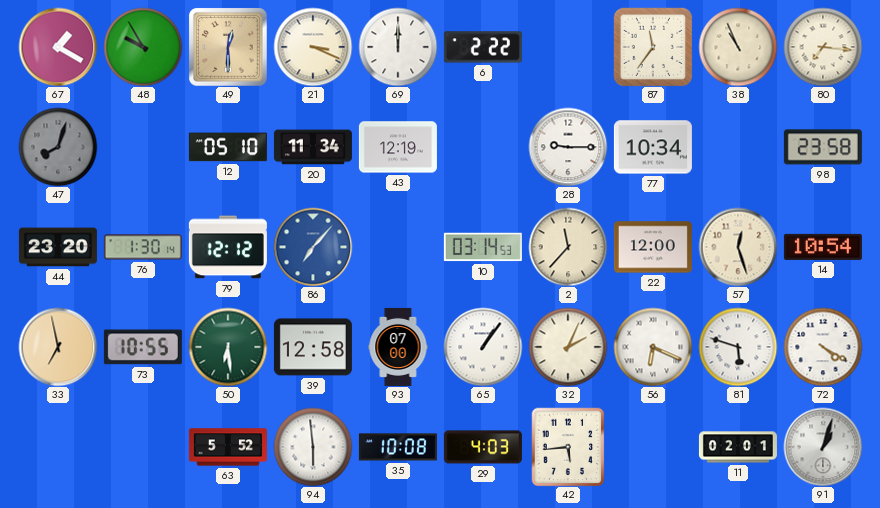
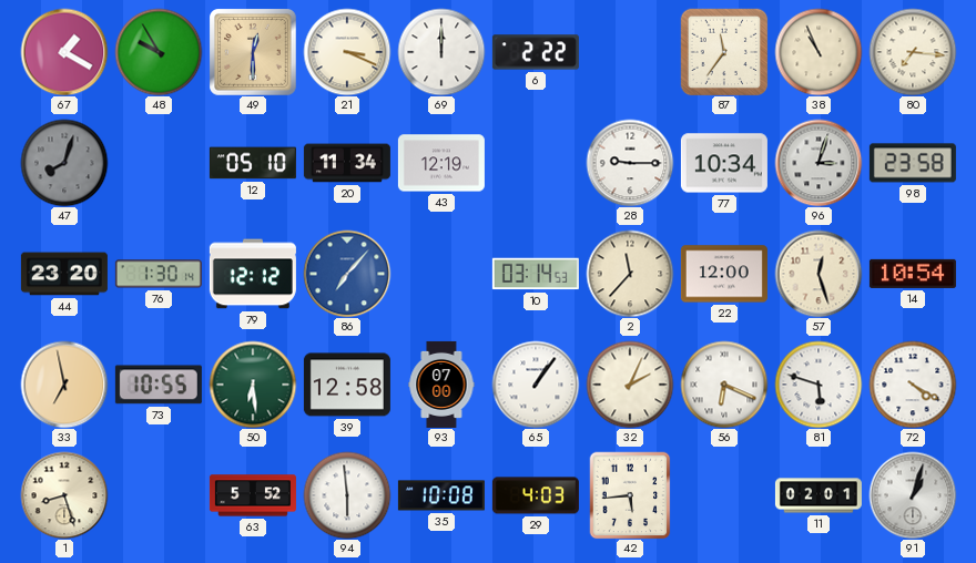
96: none -> 3:03 (819, 163)
1: none -> 8:27 (64, 495)
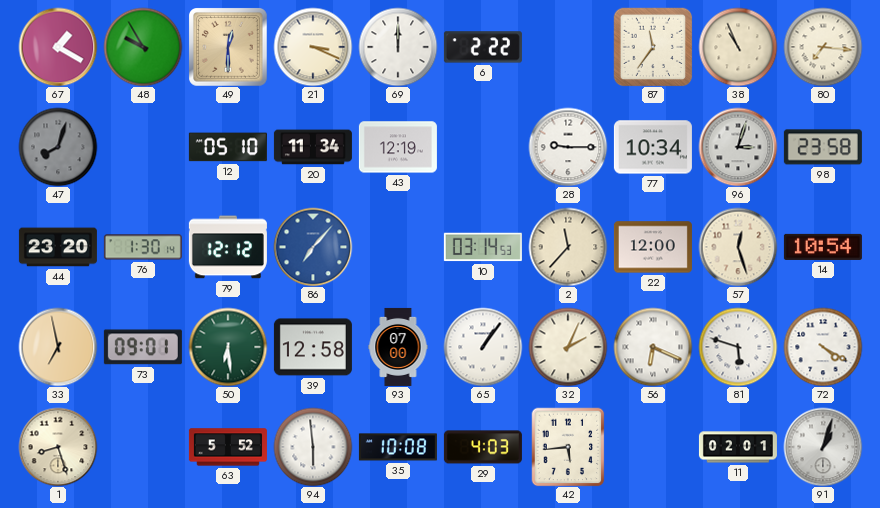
73: 10:55 -> 09:01 (143, 347)
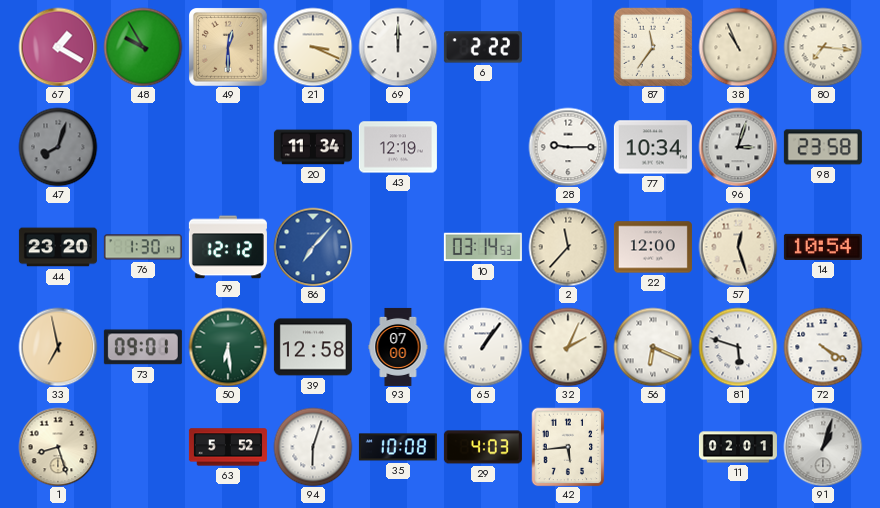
12: 05:10 -> none (228, 147)
94: 5:59 -> 6:03 (313, 447)
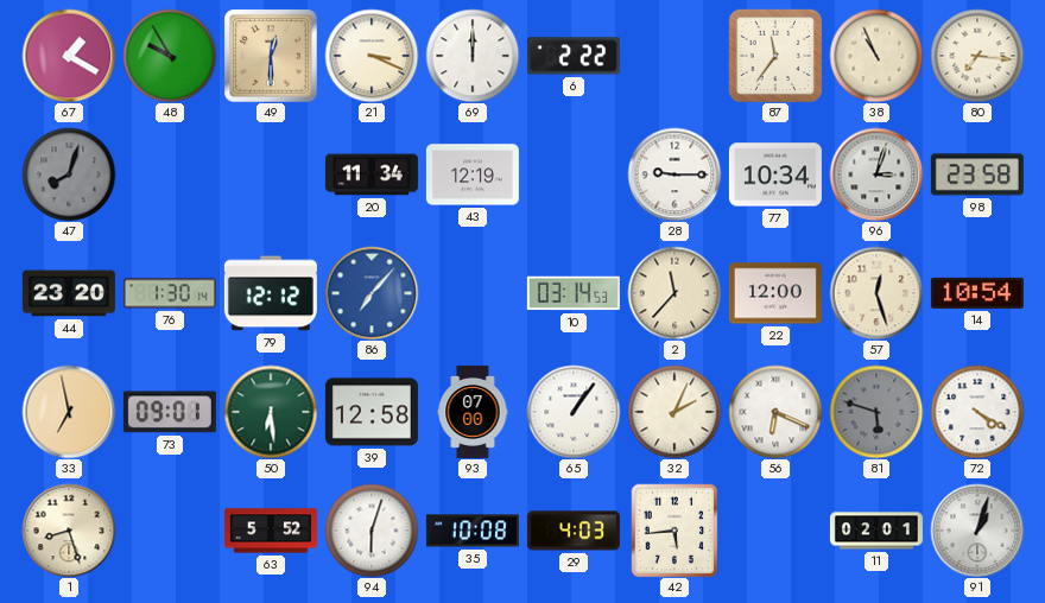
81 dial: white -> grey (876, 412)
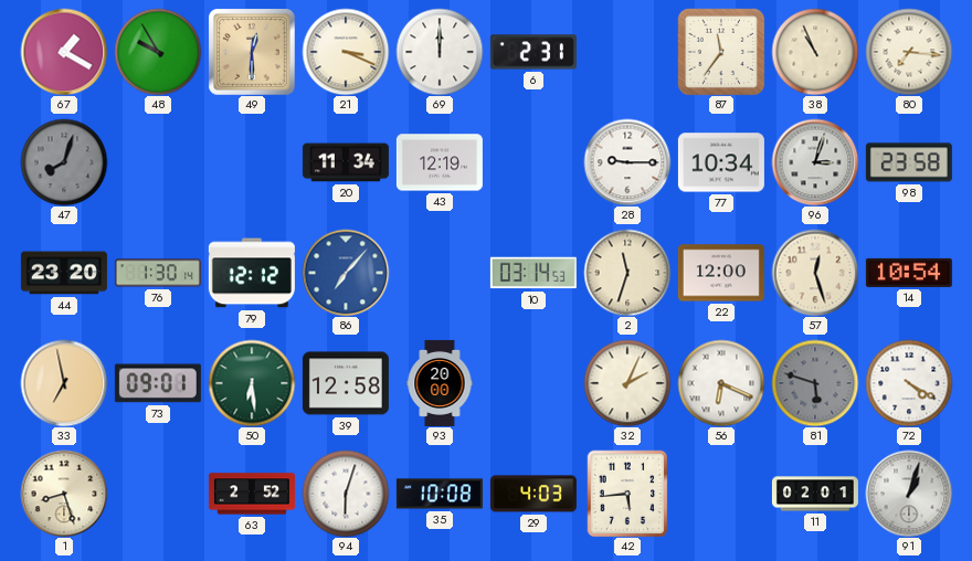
6: 2:22 -> 2:31 (533, 52)
2: 11:37 -> 11:33 (627, 273)
93: 07:00 -> 20:00 (440, 383)
65: 1:06 -> none (574, 412)
63: 5:52 -> 2:52 (252, 494)
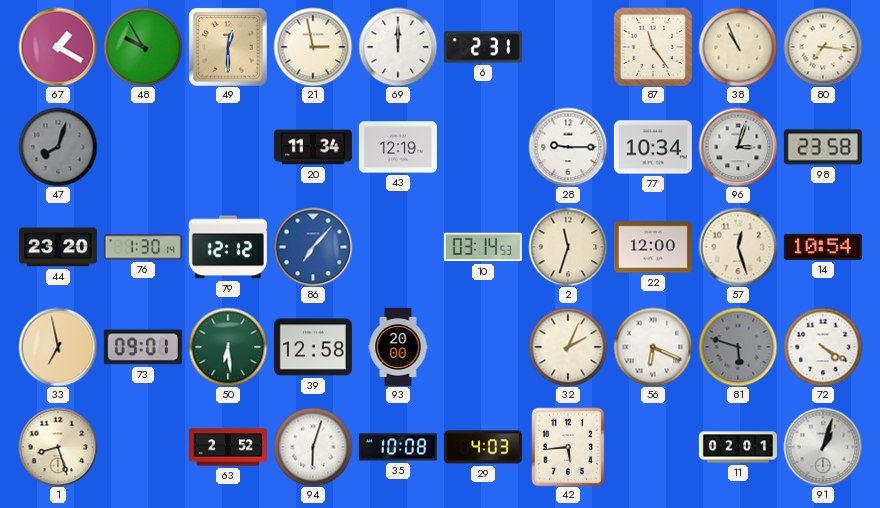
21: 3:19 -> 2:58 (313, 47)
87: 11:36 -> 11:24 (653, 47)
